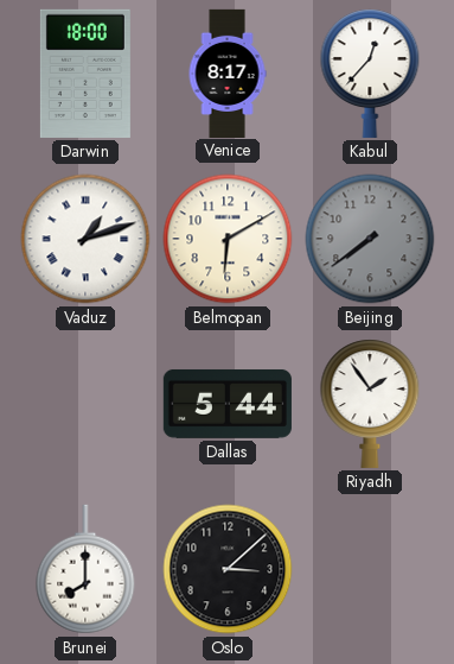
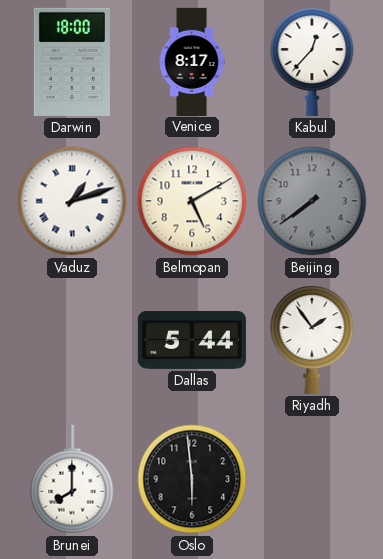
Belmopan: 6:10 -> 5:10 (192, 201)
Oslo: 3:08 -> 5:59 (192, 479)
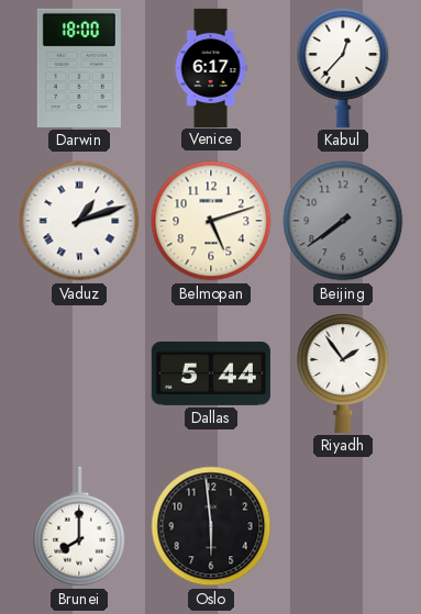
Venice: 8:17 -> 6:17 (211, 67)
Belmopan: 5:10 -> 5:12 (211, 221)
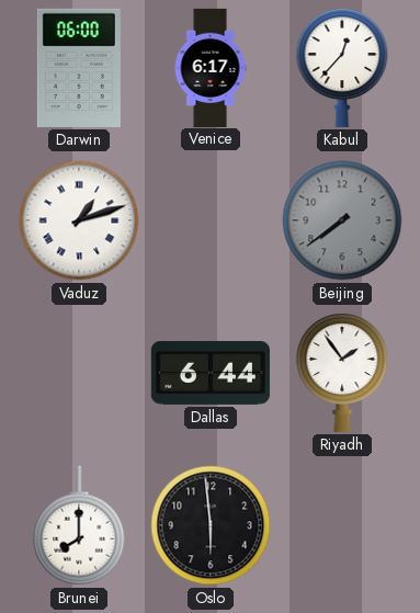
Darwin: 18:00 -> 06:00 (79, 68)
Belmopan: 5:12 -> none (211, 221)
Dallas: 5:44 -> 6:44 (211, 373)
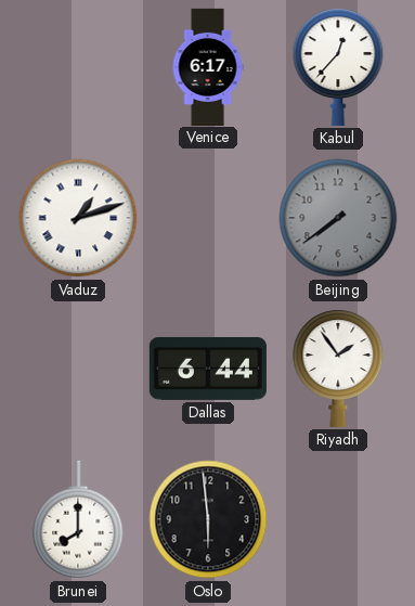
Darwin: 06:00 -> none (79, 68)
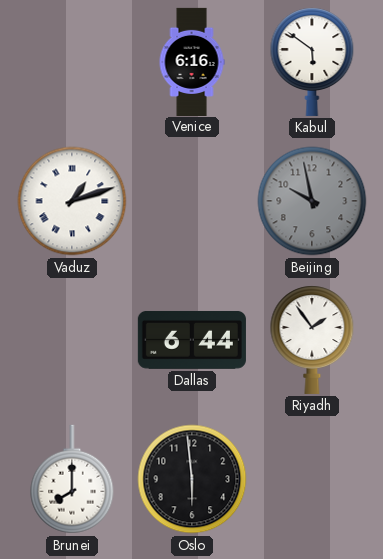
Venice: 6:17 -> 6:16 (192, 61)
Kabul: 12:37 -> 5:51 (312, 62)
Beijing: 7:39 -> 9:58 (312, 201)
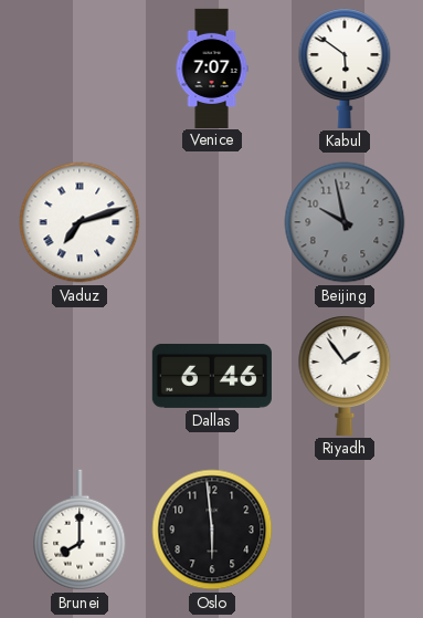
Venice: 6:16 -> 7:07 (212, 67)
Vaduz: 1:12 -> 7:12 (80, 222)
Dallas: 6:44 -> 6:46 (212, 376)
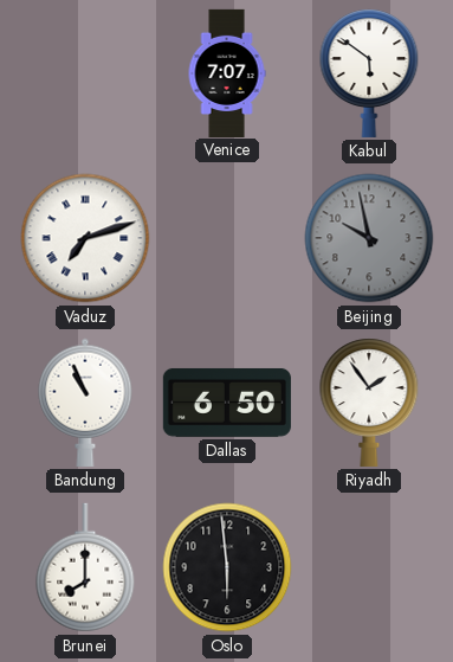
Bandung: none -> 10:56 (85, 403)
Dallas: 6:46 -> 6:50 (227, 403)
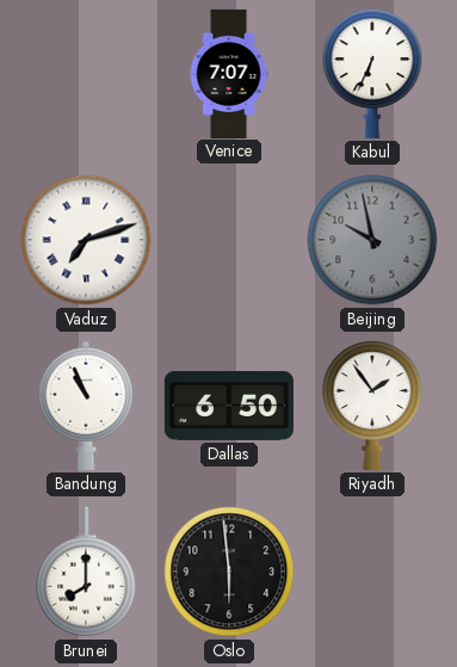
Kabul: 5:51 -> 6:34 (372, 74)
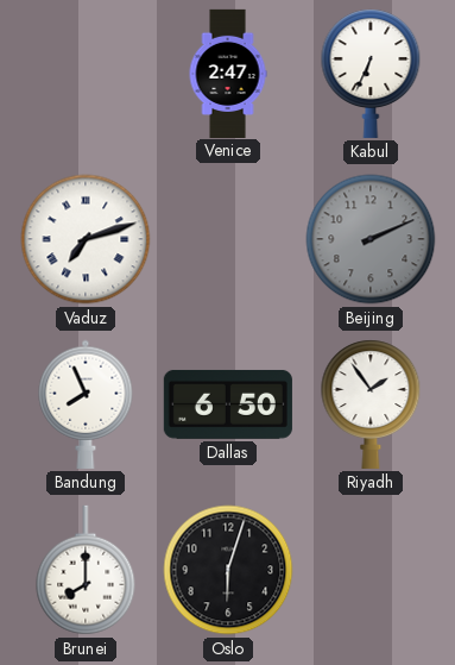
Venice: 7:07 -> 2:47 (228, 73)
Beijing: 9:58 -> 2:11 (371, 239)
Bandung: 10:56 -> 7:56 (86, 404)
Oslo: 5:59 -> 6:03 (228, 570)
